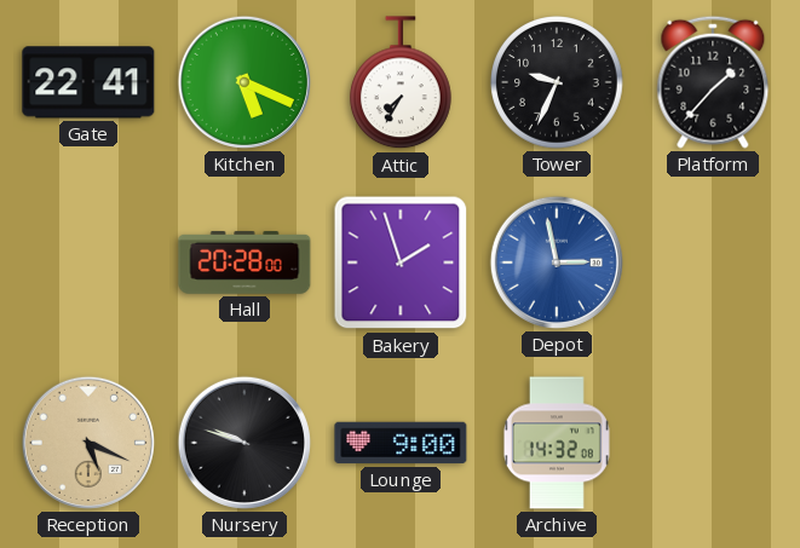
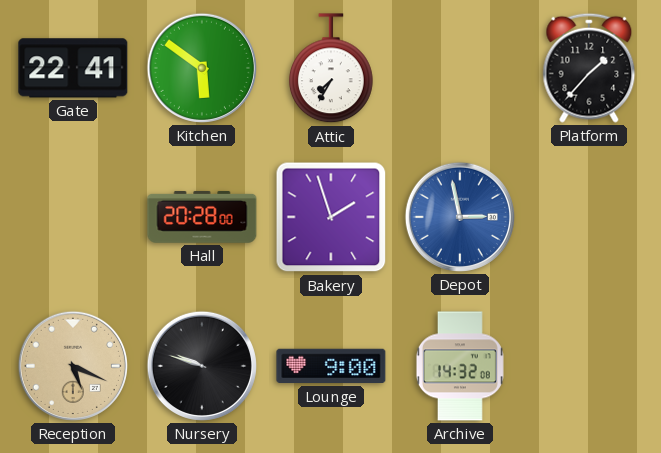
Kitchen: 5:19 -> 5:51 (202, 68)
Tower: 9:34 -> none (558, 83)
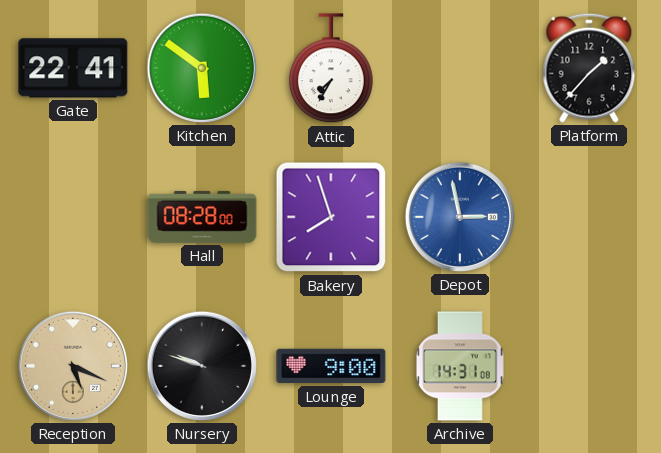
Hall: 20:28 -> 08:28 (202, 217)
Bakery: 1:57 -> 7:57 (331, 217)
Archive: 14:32 -> 14:31 (460, 366)
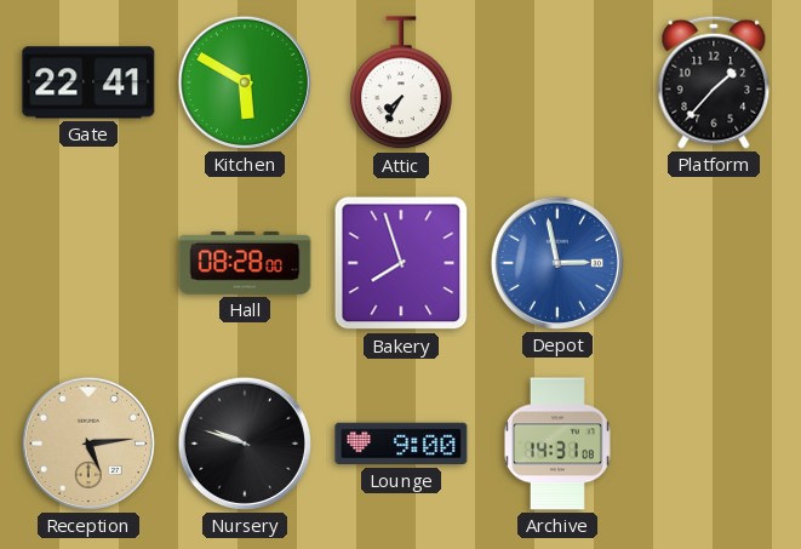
Kitchen: 5:51 -> 5:50 (245, 82)
Reception: 5:19 -> 5:14 (88, 444)
